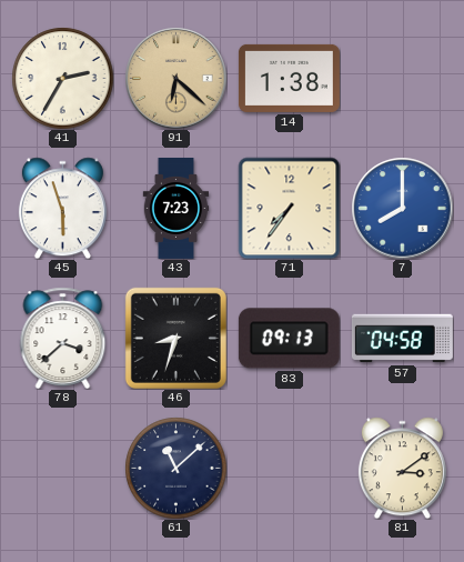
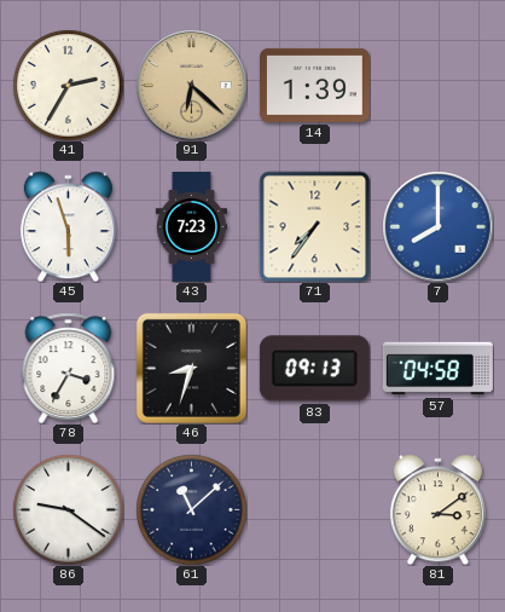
14: 1:38 -> 1:39 (314, 85)
78: 3:38 -> 3:35 (69, 368)
86: none -> 9:21 (68, 509)
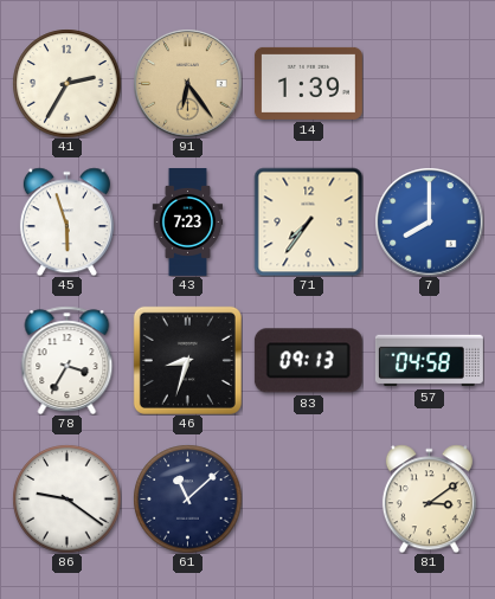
91: 6:22 -> 6:24 (187, 83)
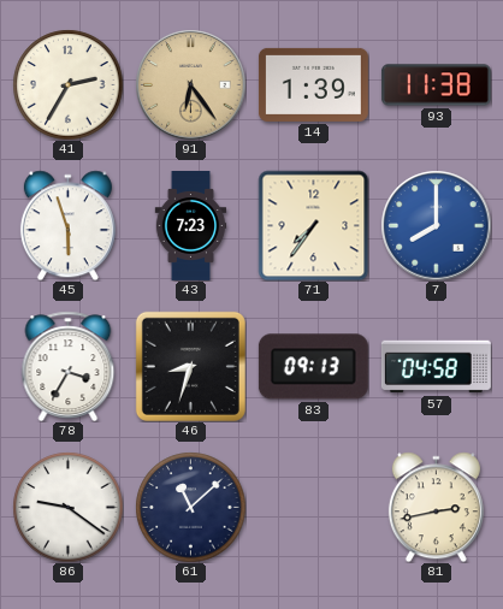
93: none -> 11:38 (436, 85)
81: 3:09 -> 2:43 (436, 507)
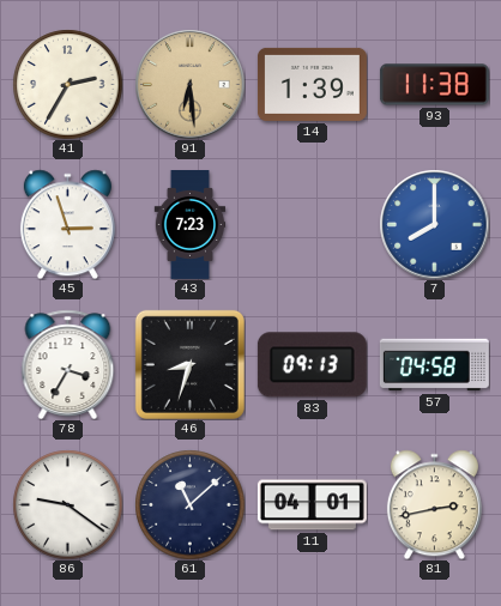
91: 6:24 -> 6:29 (189, 84)
45: 5:57 -> 2:57 (67, 224)
71: 7:36 -> none (313, 225)
11: none -> 04:01 (312, 505)
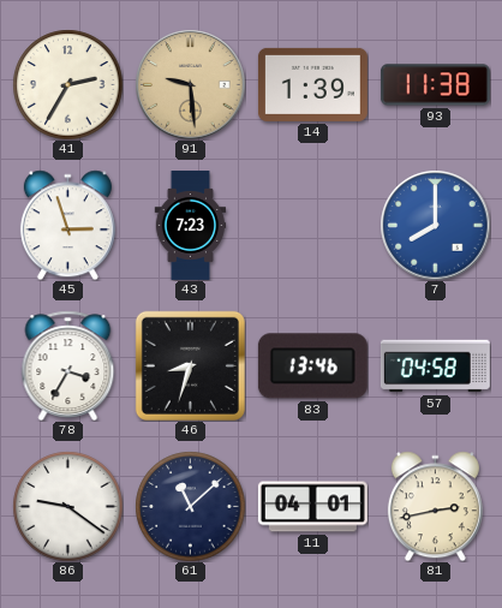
91: 6:29 -> 9:29 (190, 84)
83: 09:13 -> 13:46 (312, 366)
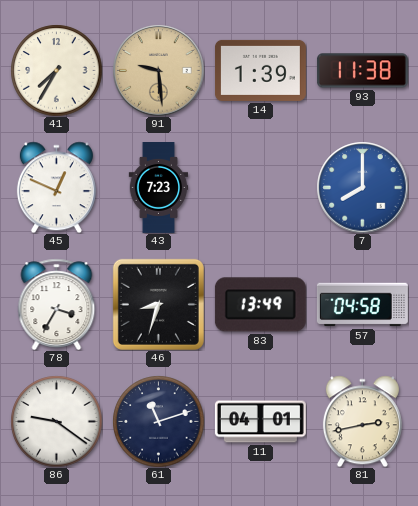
41: 2:35 -> 7:35 (56, 70)
45: 2:57 -> 12:49 (56, 187)
83: 13:46 -> 13:49 (260, 305)
61: 11:08 -> 11:12 (158, 421)
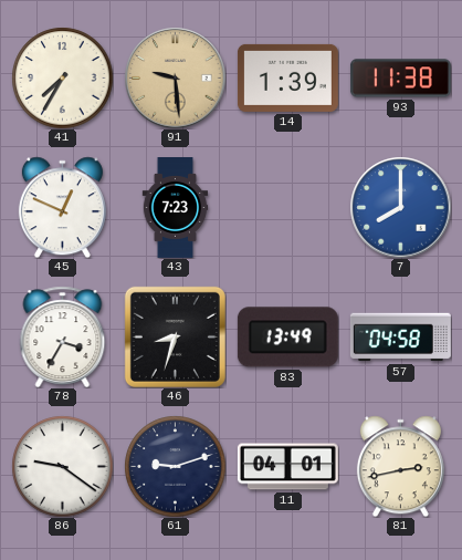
61: 11:12 -> 9:12 (175, 466)
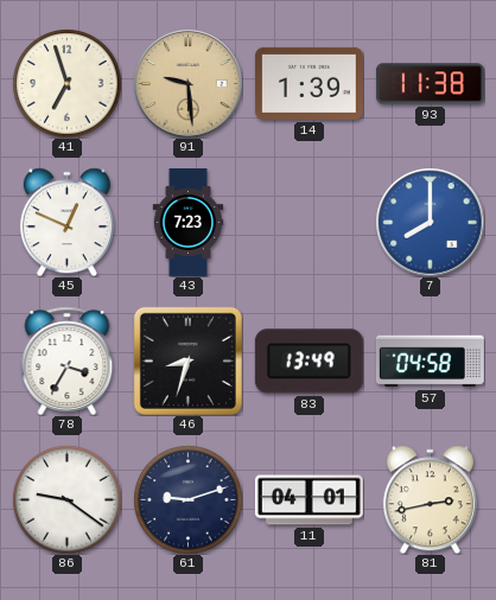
41: 7:35 -> 6:57 (66, 83)
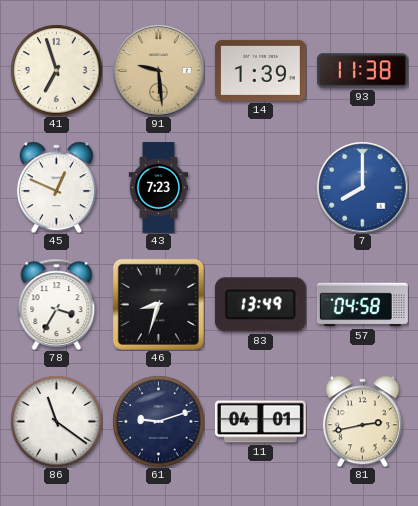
86: 9:21 -> 11:21 (56, 421)
